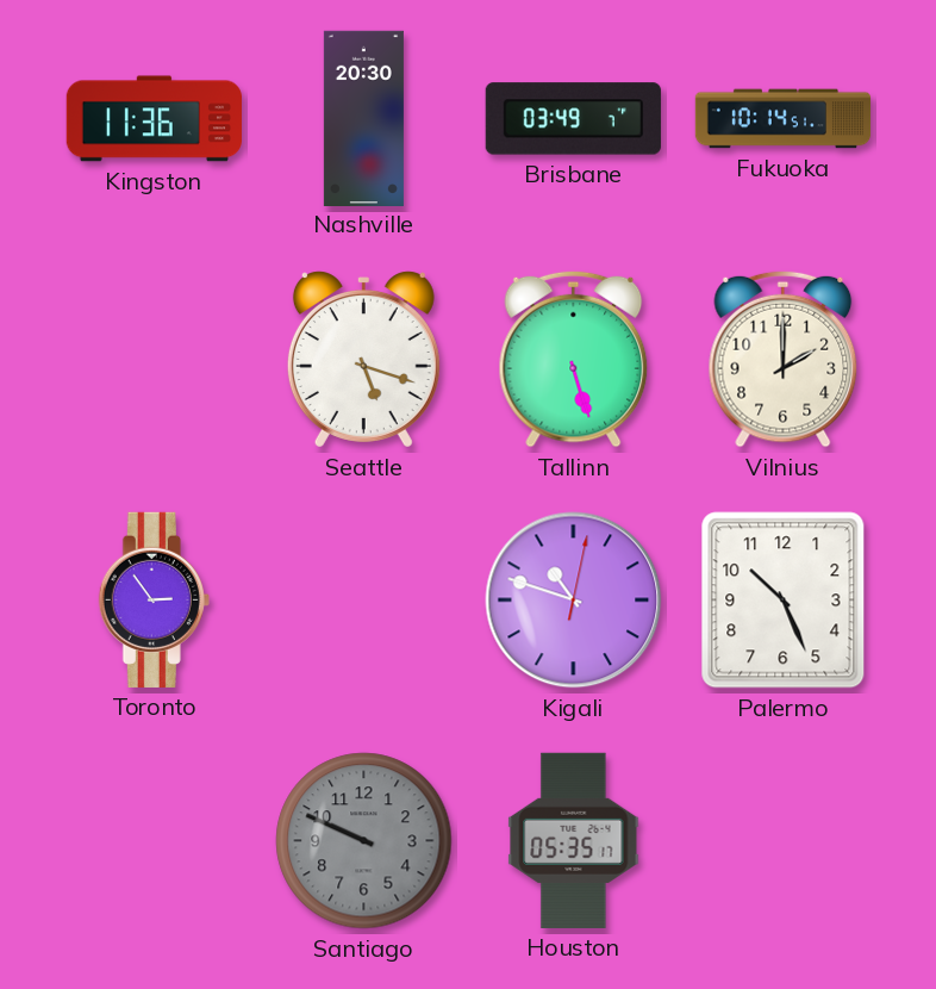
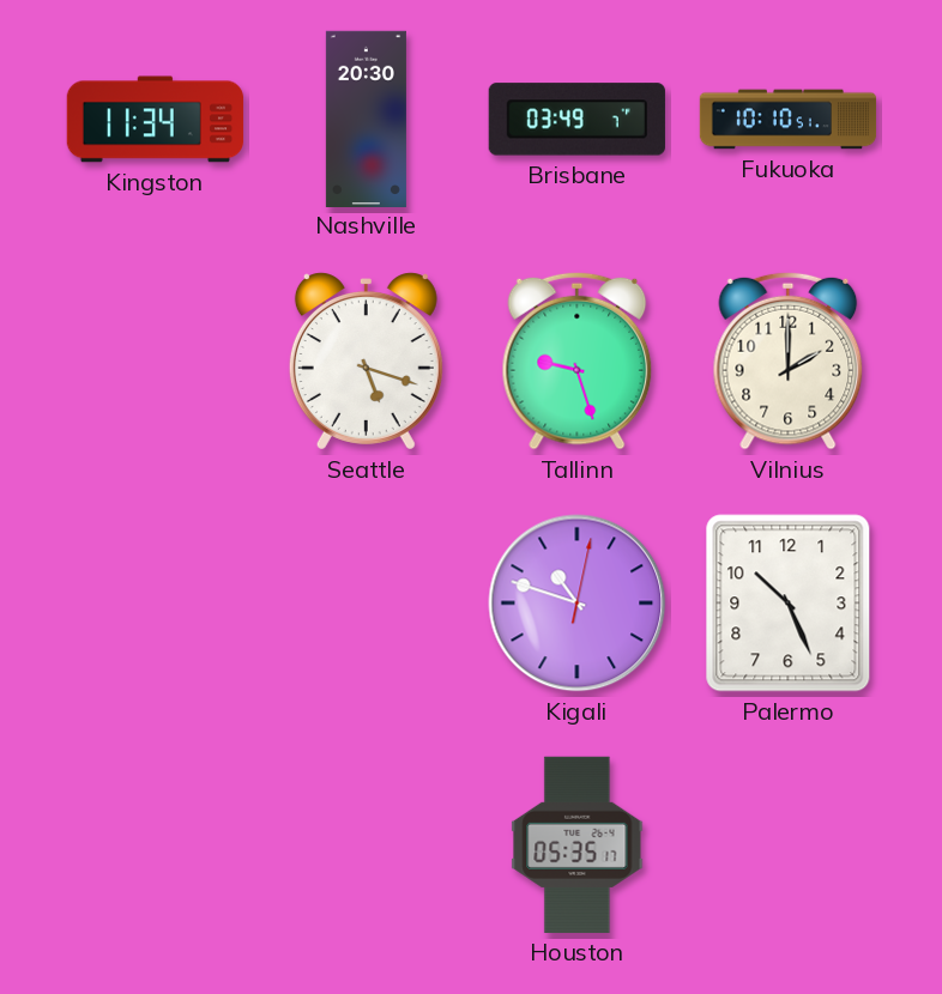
Kingston: 11:36 -> 11:34 (155, 120)
Fukuoka: 10:14 -> 10:10 (789, 120)
Tallinn: 5:27 -> 9:27 (578, 360)
Toronto: 2:54 -> none (154, 599)
Santiago: 9:49 -> none (364, 841)
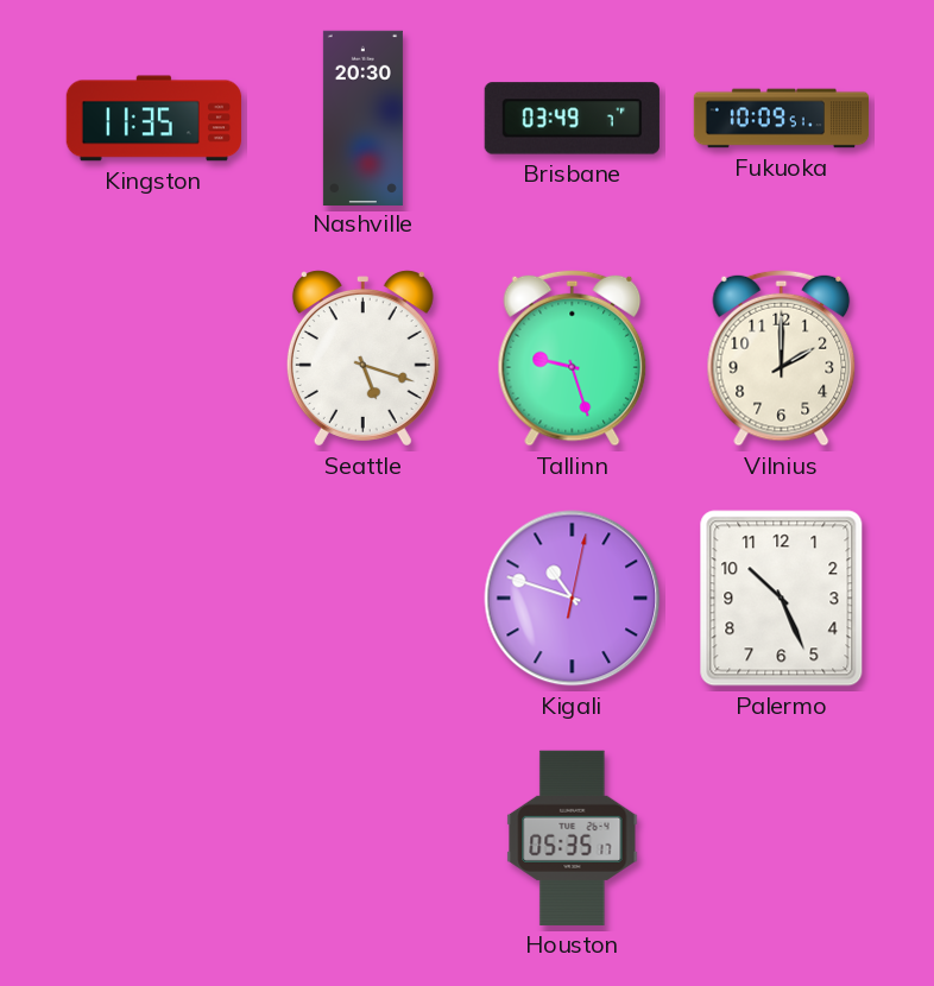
Kingston: 11:34 -> 11:35 (153, 119)
Fukuoka: 10:10 -> 10:09 (782, 119)
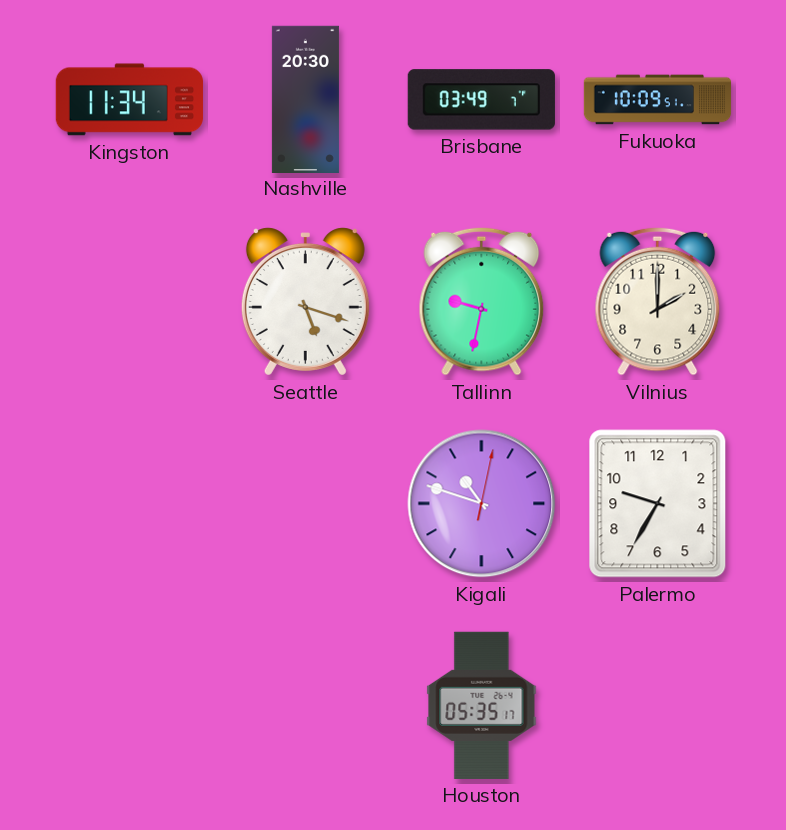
Kingston: 11:35 -> 11:34 (129, 100)
Tallinn: 9:27 -> 9:32 (482, 301)
Palermo: 10:26 -> 9:35 (658, 504)
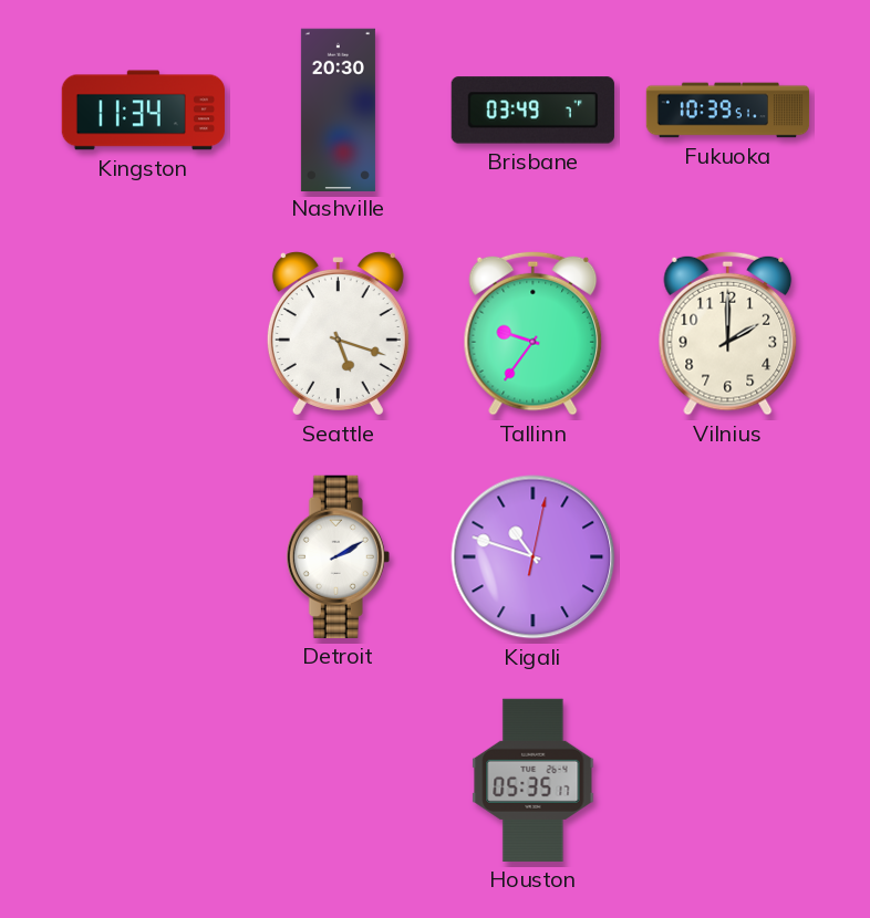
Fukuoka: 10:09 -> 10:39 (728, 111)
Tallinn: 9:32 -> 9:36 (534, 333)
Detroit: none -> 2:10 (338, 556)
Palermo: 9:35 -> none (658, 504)
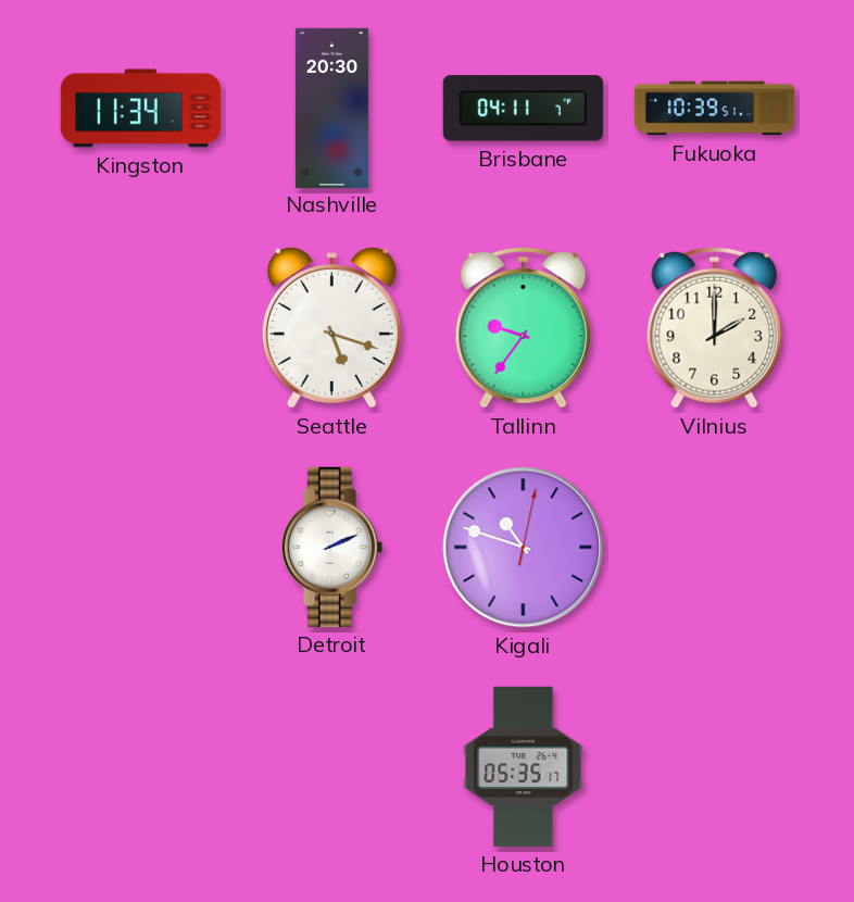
Brisbane: 03:49 -> 04:11 (523, 109)
Detroit: 2:10 -> 2:11 (331, 547)
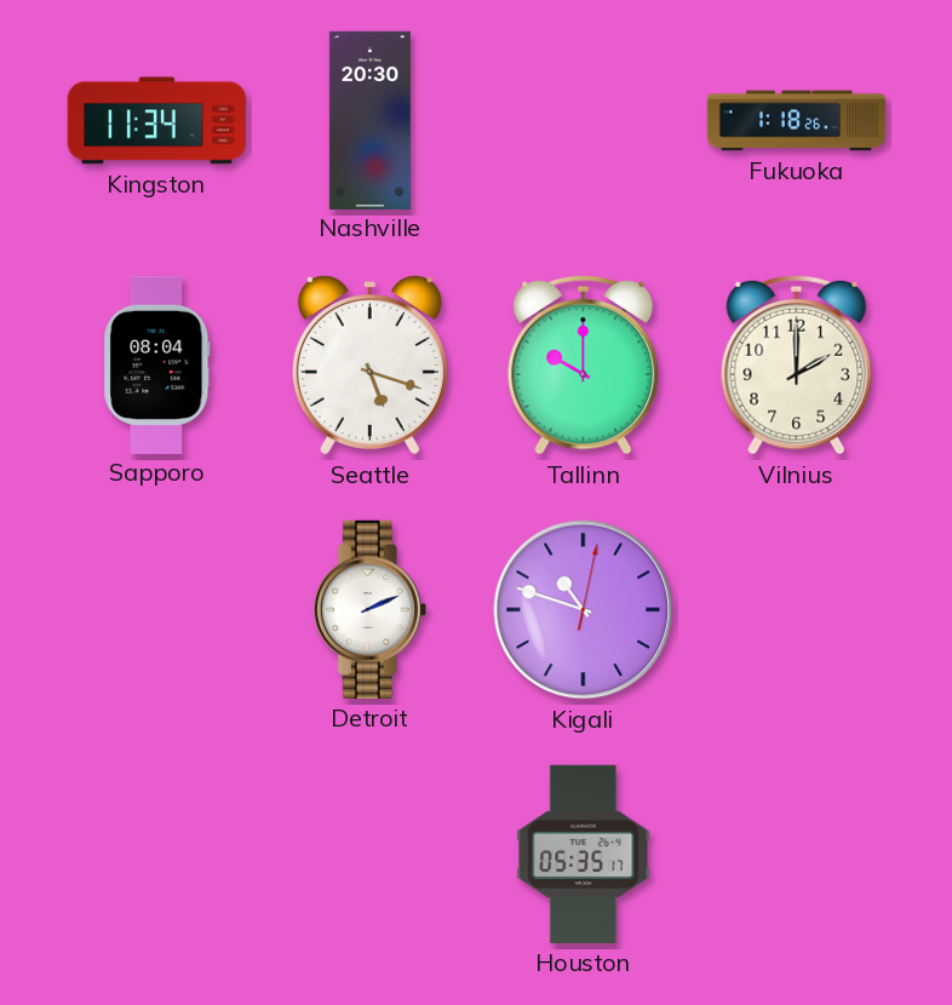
Brisbane: 04:11 -> none (523, 109)
Fukuoka: 10:39 -> 1:18 (797, 121)
Sapporo: none -> 08:04 (157, 364)
Tallinn: 9:36 -> 10:00 (584, 364)
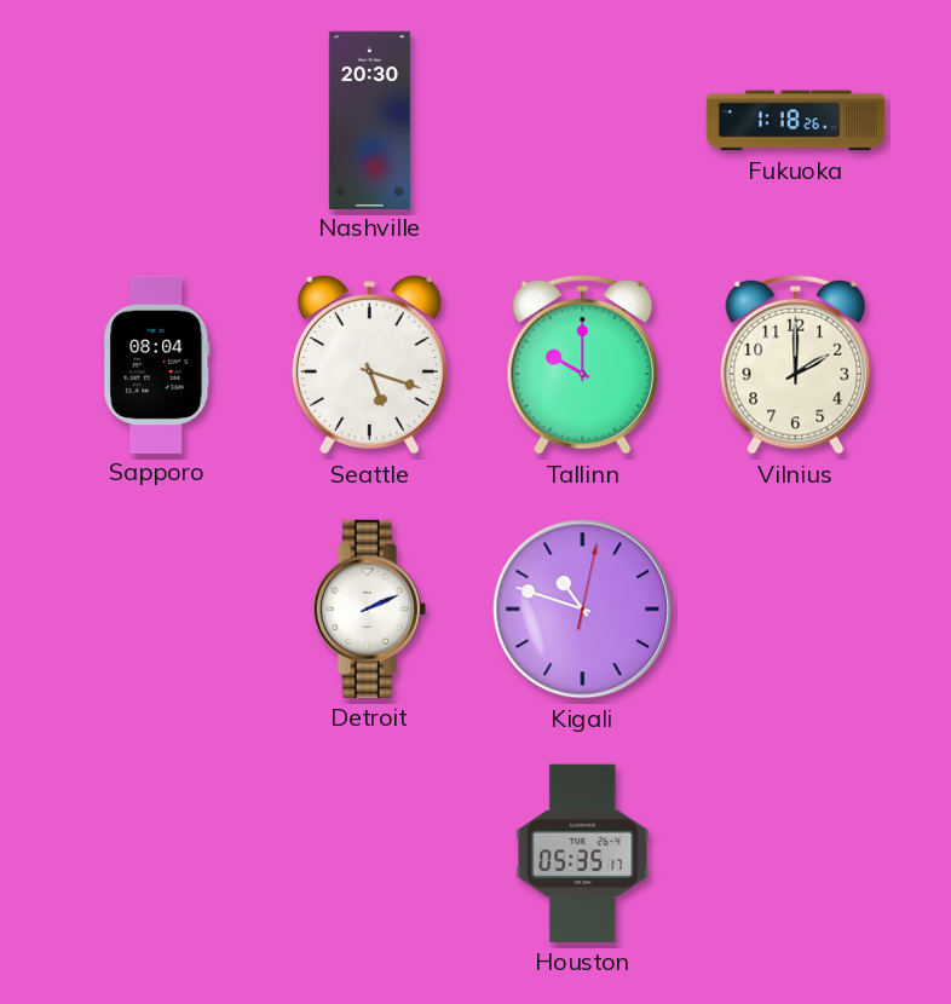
Kingston: 11:34 -> none (156, 121)
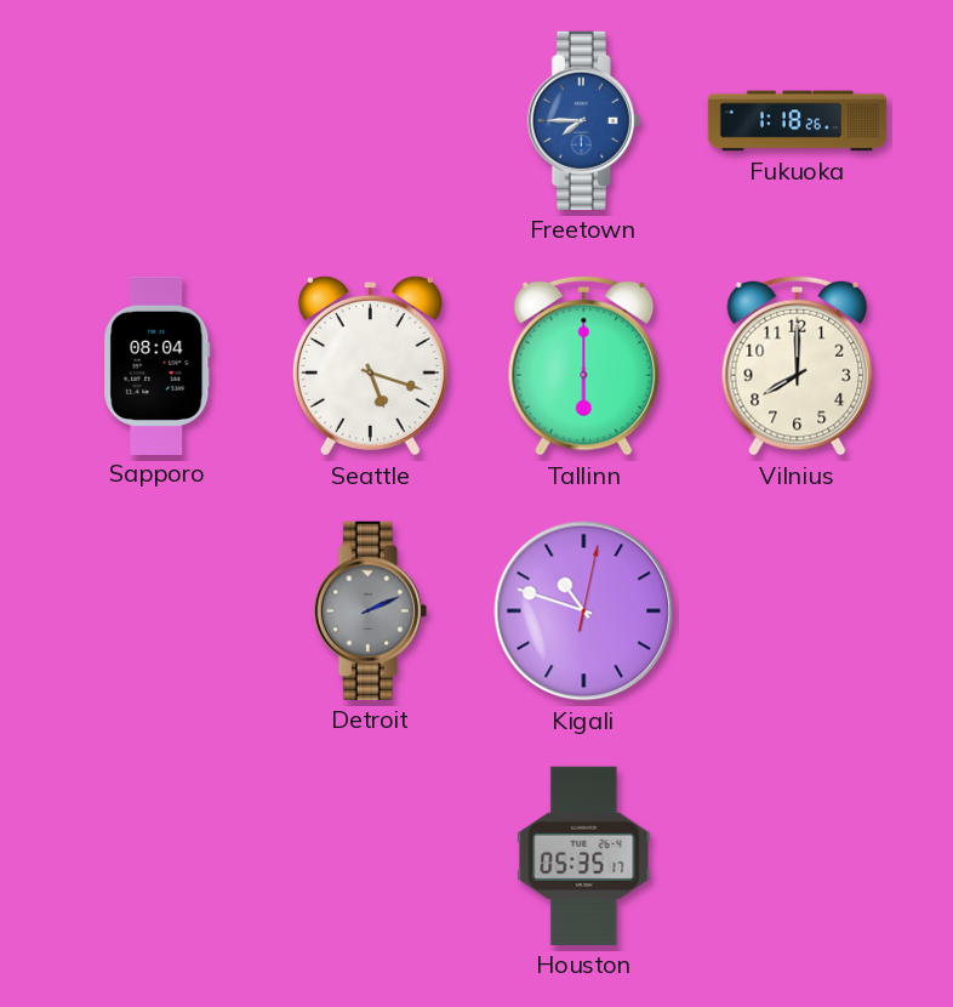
Nashville: 20:30 -> none (369, 120)
Freetown: none -> 7:45 (583, 120)
Tallinn: 10:00 -> 6:00 (584, 365)
Vilnius: 2:00 -> 8:00 (798, 365)
Detroit dial: white -> grey (370, 610)
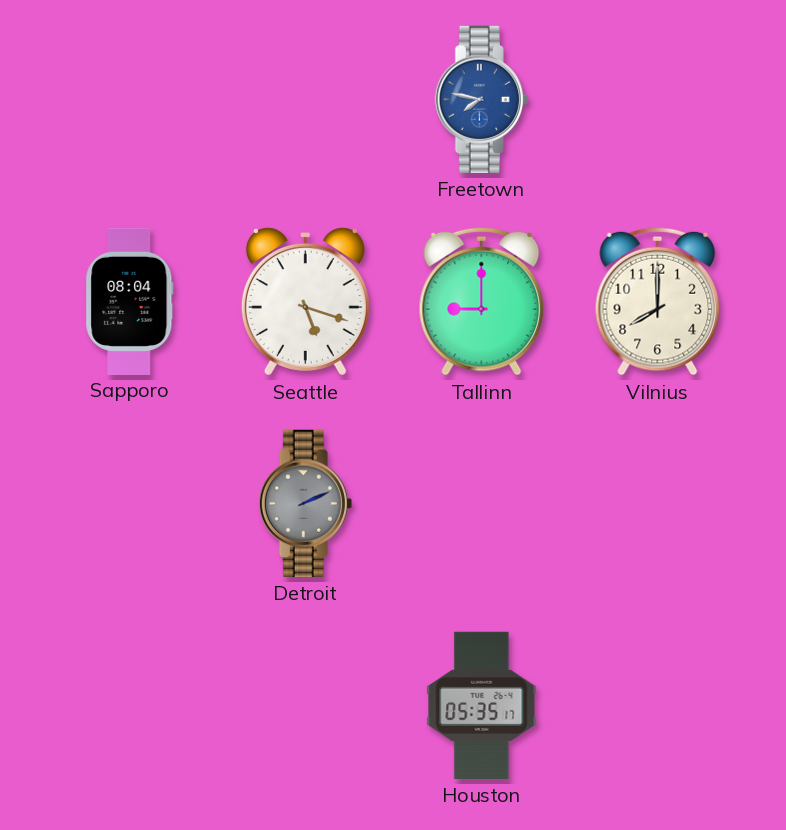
Freetown: 7:45 -> 7:47 (481, 99)
Fukuoka: 1:18 -> none (798, 121)
Tallinn: 6:00 -> 9:00 (482, 301)
Kigali: 10:48 -> none (584, 611)
